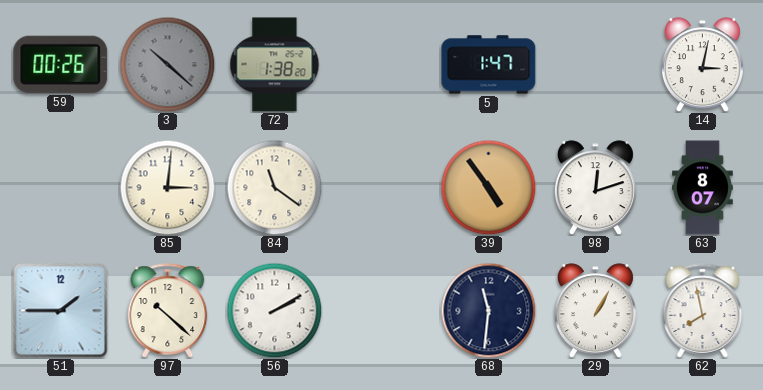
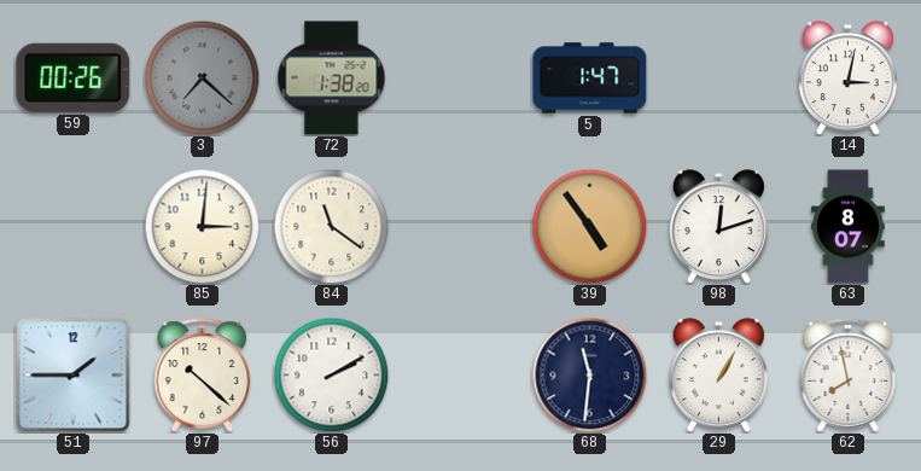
3: 10:22 -> 7:22 (202, 77)
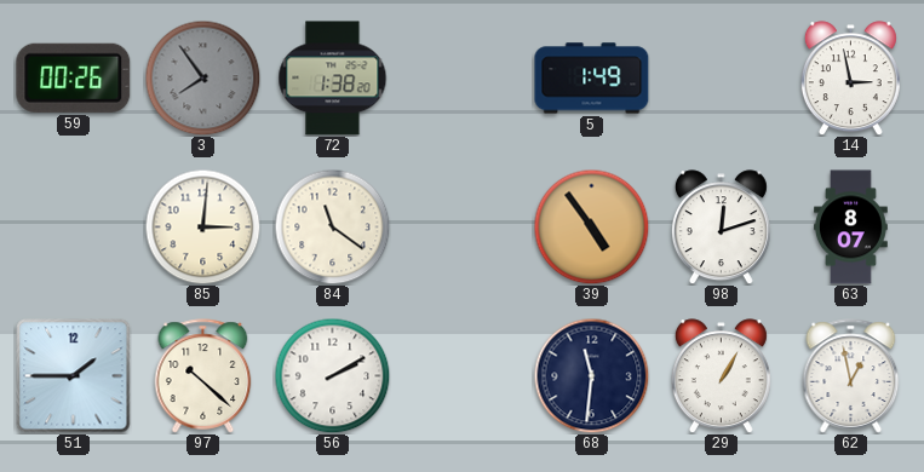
3: 7:22 -> 7:54 (202, 77)
5: 1:47 -> 1:49 (592, 79)
14: 3:02 -> 2:58 (850, 79)
62: 7:58 -> 12:58 (851, 376)
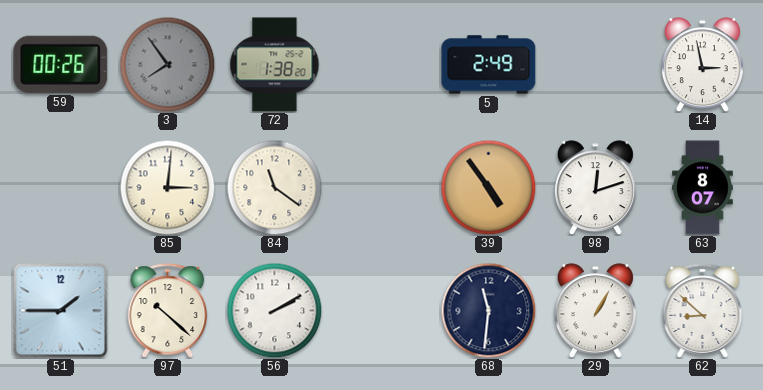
5: 1:49 -> 2:49 (489, 65)
62: 12:58 -> 8:52 (703, 311)
